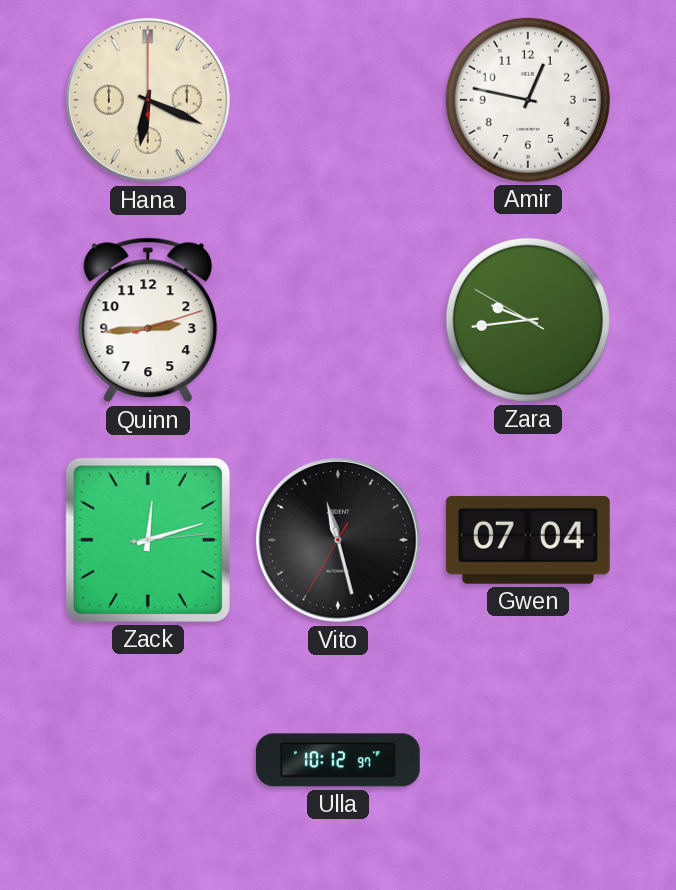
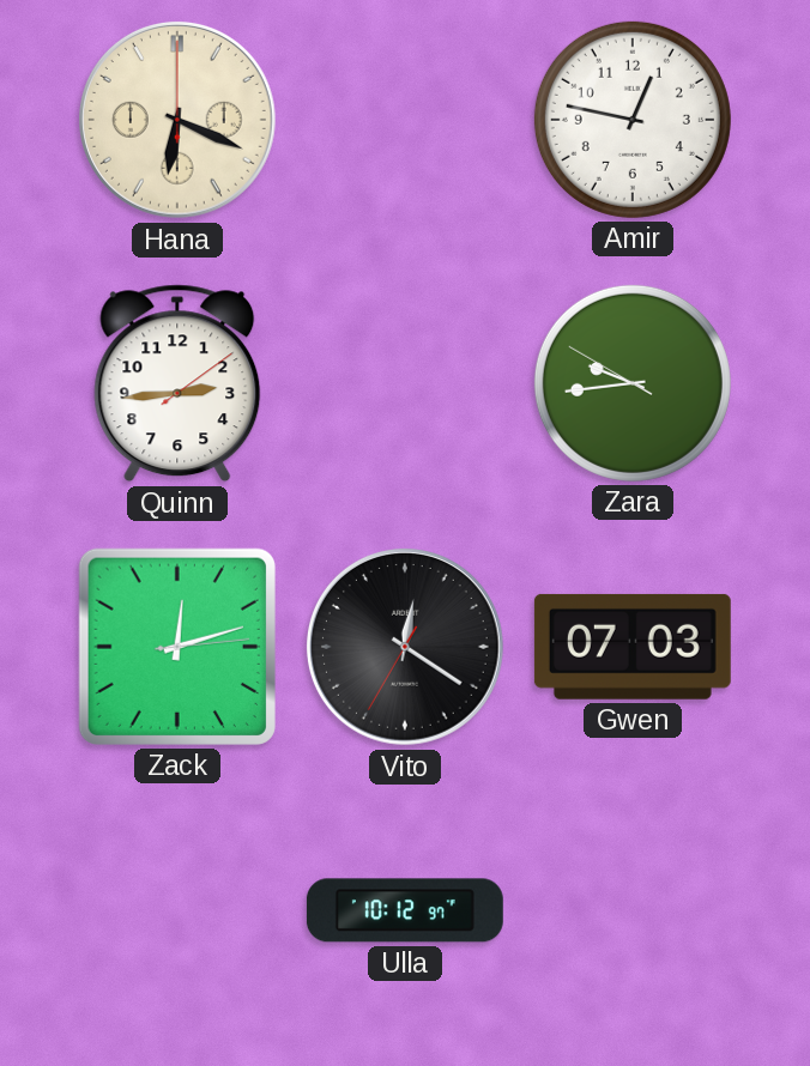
Quinn: 2:44:12 -> 2:44:09 (177, 383)
Vito: 11:27 -> 12:20 (405, 647)
Gwen: 07:04 -> 07:03 (633, 647)
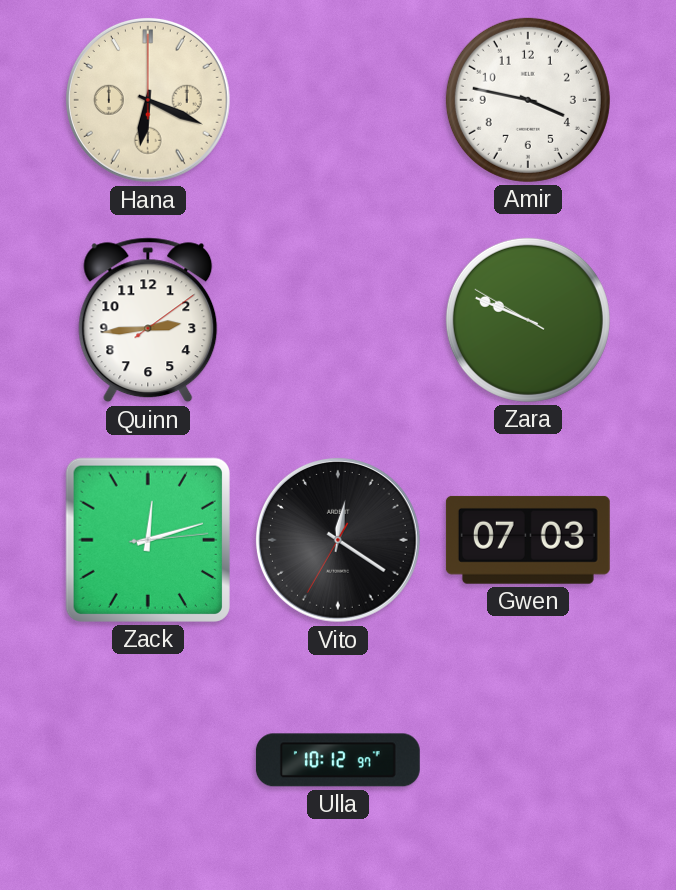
Amir: 12:47 -> 3:47 (528, 100)
Zara: 9:43 -> 9:48 (528, 320)
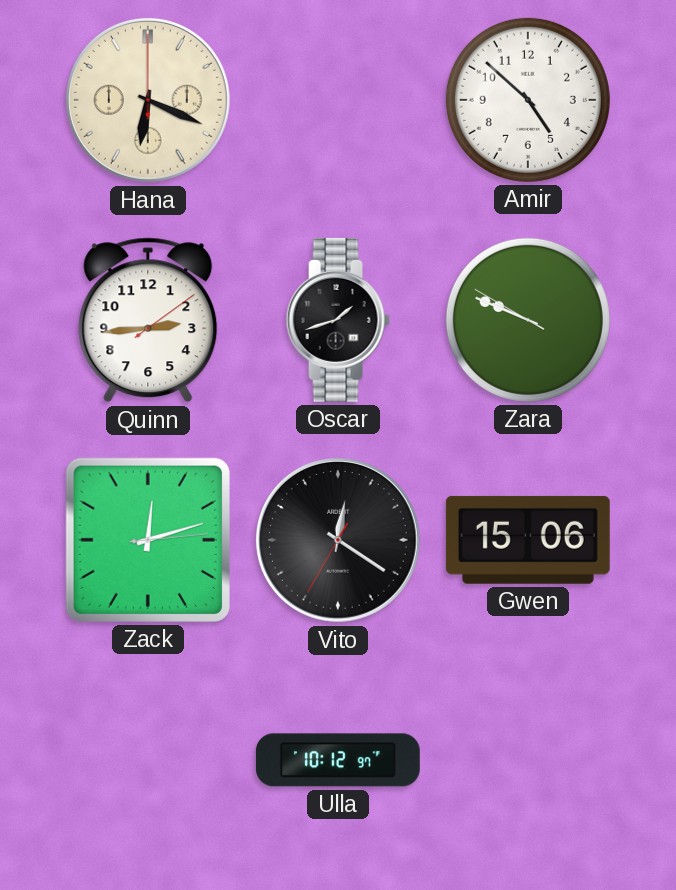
Amir: 3:47 -> 4:52 (528, 100)
Oscar: none -> 1:42 (338, 320)
Gwen: 07:03 -> 15:06 (528, 540)
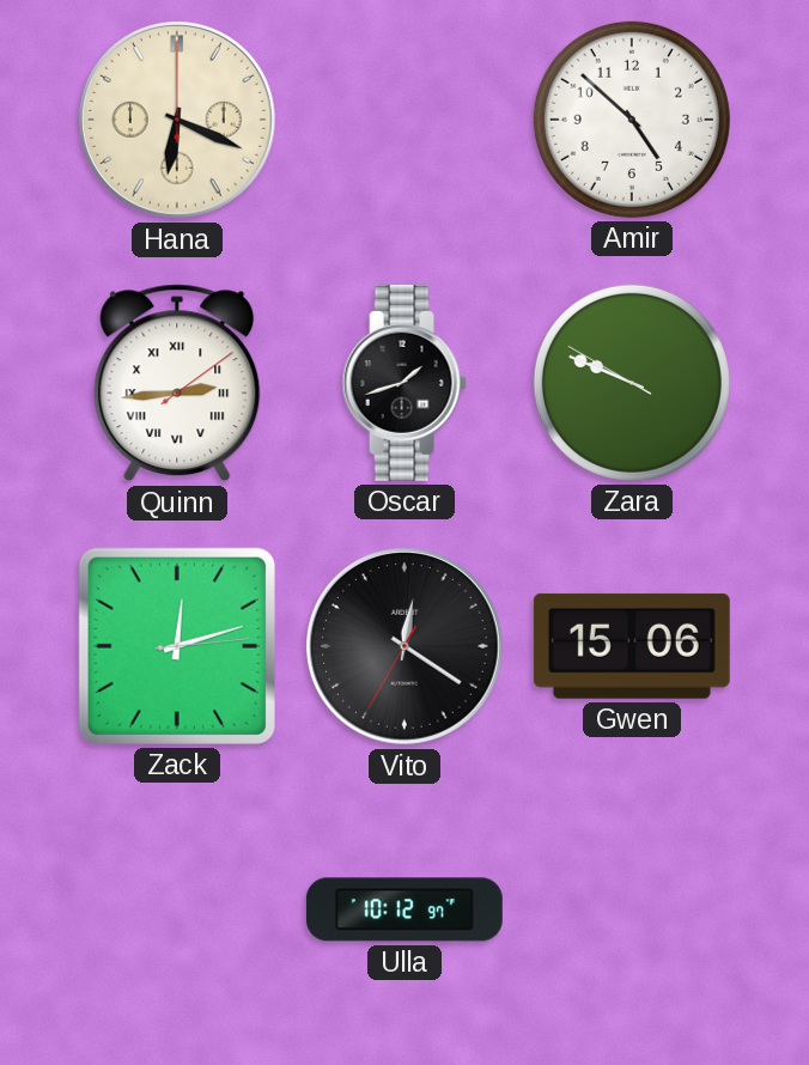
Quinn numerals: Arabic -> Roman (177, 383)
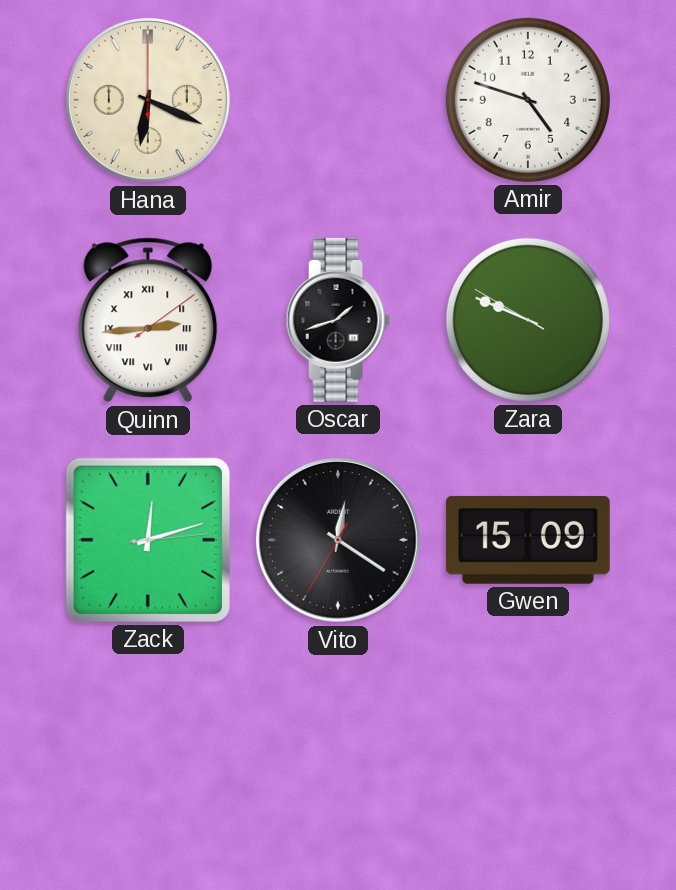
Amir: 4:52 -> 4:48 (528, 100)
Gwen: 15:06 -> 15:09 (528, 540)
Ulla: 10:12 -> none (404, 909)
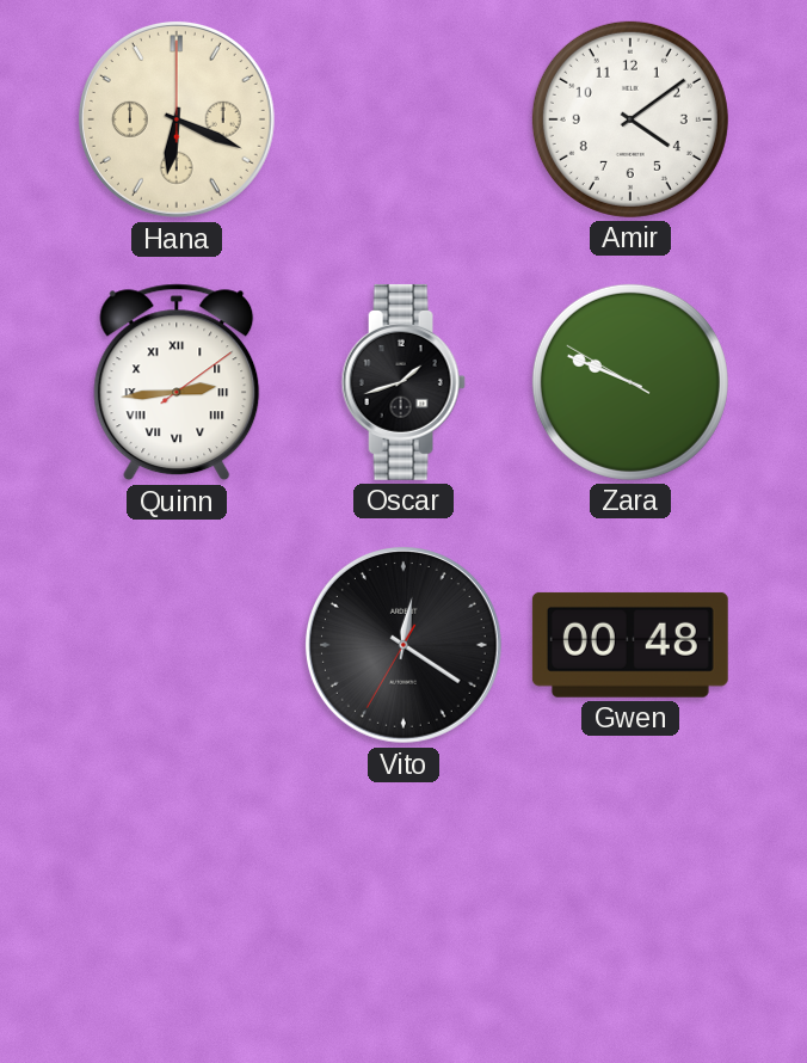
Amir: 4:48 -> 4:09 (630, 119)
Zack: 12:12 -> none (148, 540)
Gwen: 15:09 -> 00:48 (630, 645)
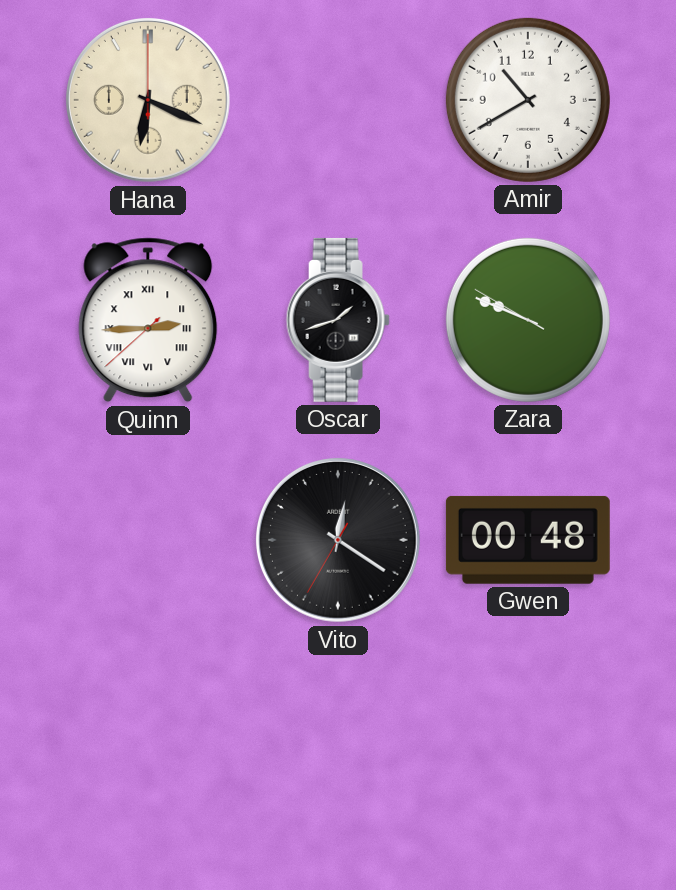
Amir: 4:09 -> 10:40 (528, 100)
Quinn: 2:44:09 -> 2:44:38 (148, 320)
